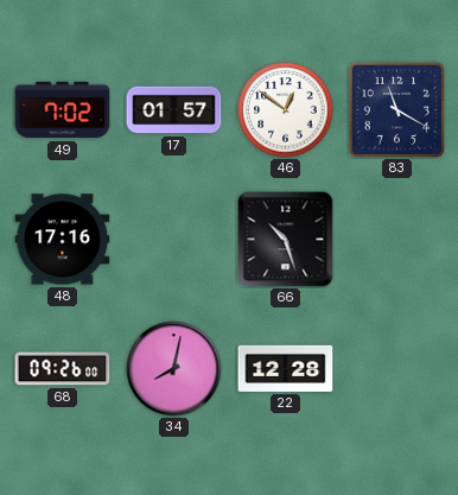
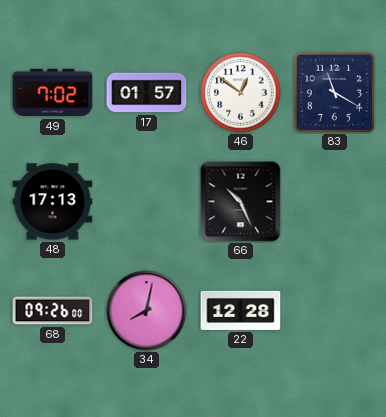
48: 17:16 -> 17:13 (53, 202)
66: 10:27 -> 10:26 (241, 202)
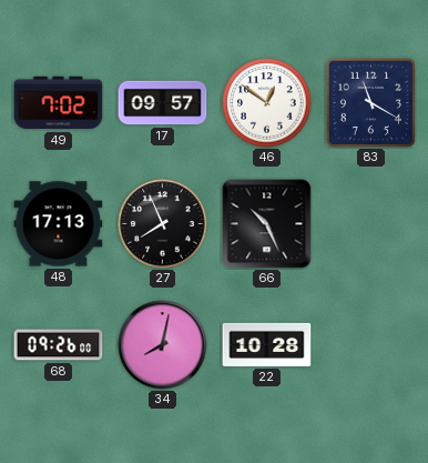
17: 01:57 -> 09:57 (163, 103)
27: none -> 7:56 (163, 224)
22: 12:28 -> 10:28 (267, 344)
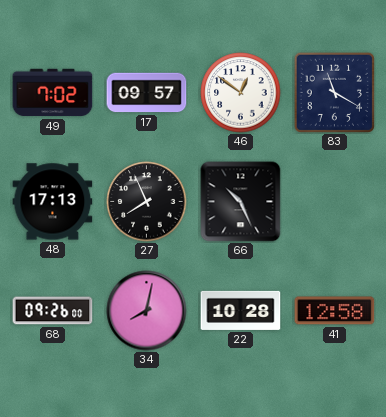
41: none -> 12:58 (335, 311)
